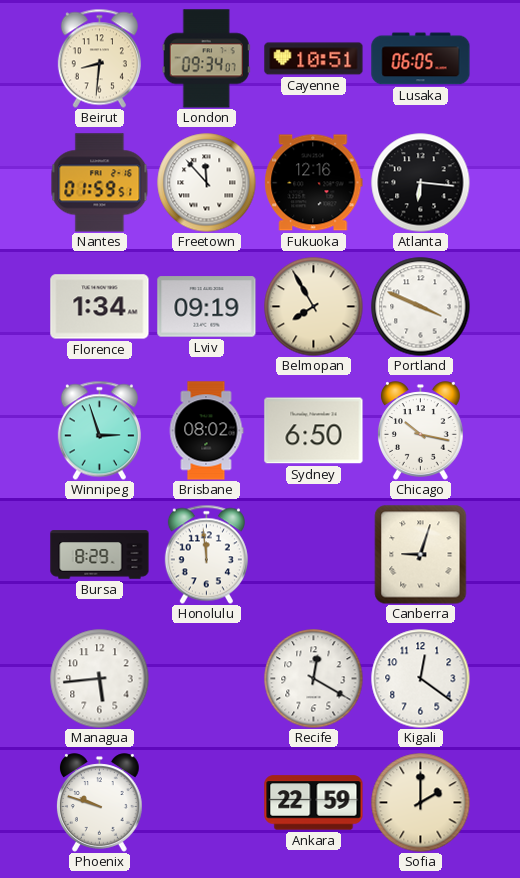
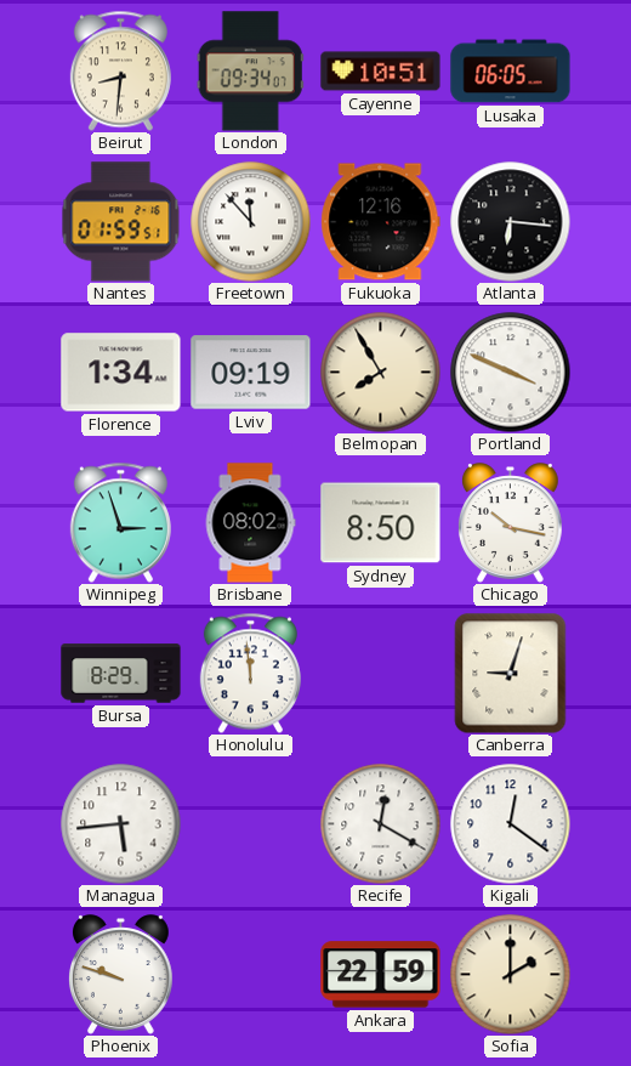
Sydney: 6:50 -> 8:50 (381, 523)
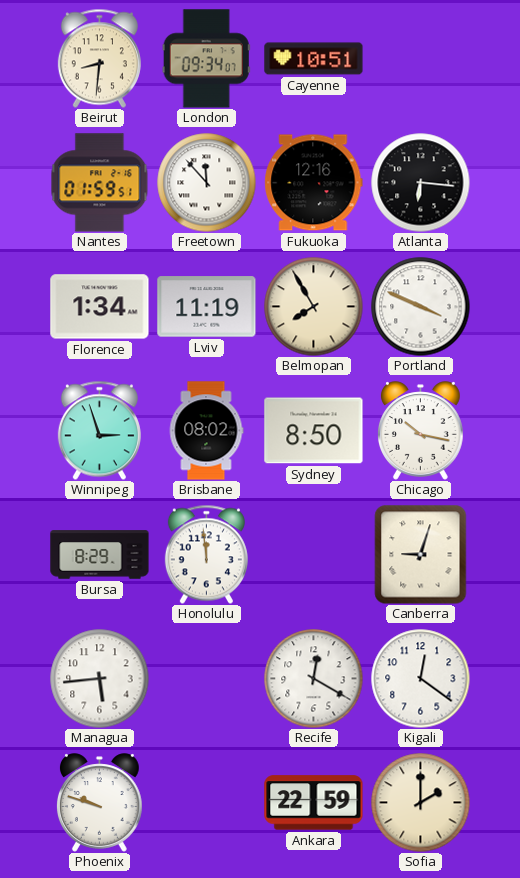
Lusaka: 06:05 -> none (511, 72)
Lviv: 09:19 -> 11:19 (207, 307)
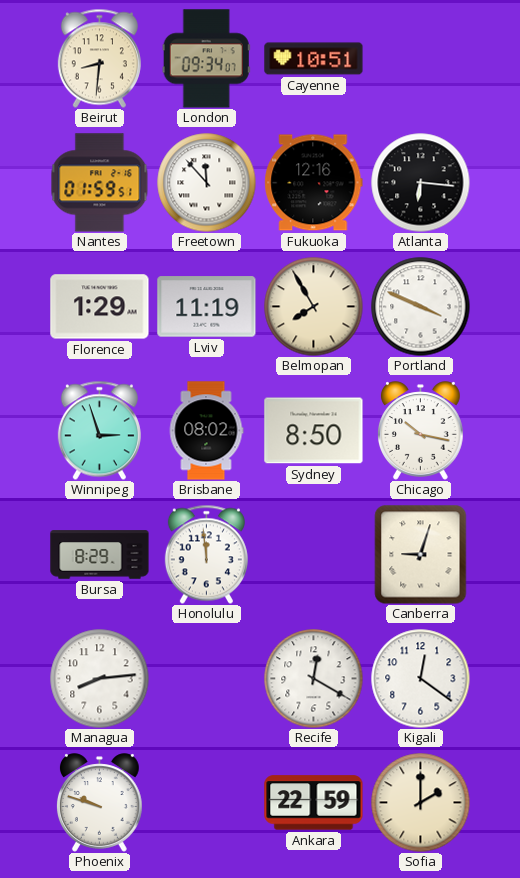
Florence: 1:34 -> 1:29 (100, 307)
Managua: 5:44 -> 8:14 (100, 679)
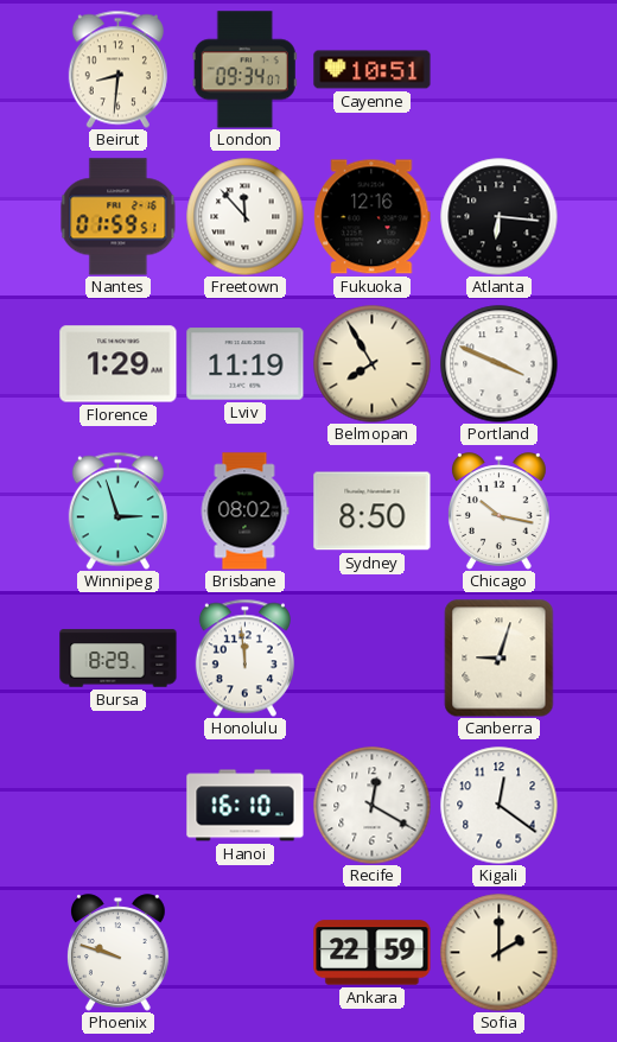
Managua: 8:14 -> none (100, 679)
Hanoi: none -> 16:10 (246, 806)
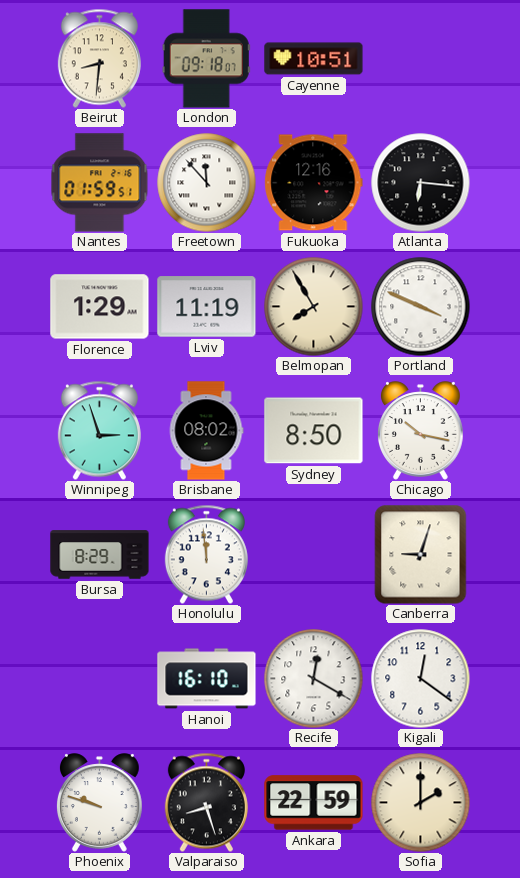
London: 09:34 -> 09:18 (206, 59)
Valparaiso: none -> 8:27 (206, 802)
